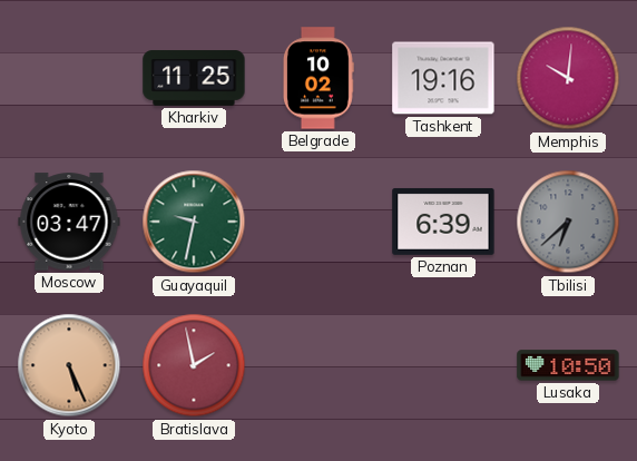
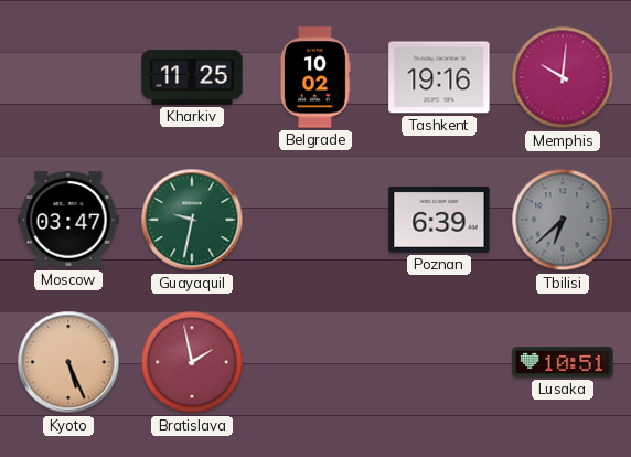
Lusaka: 10:50 -> 10:51 (563, 362)
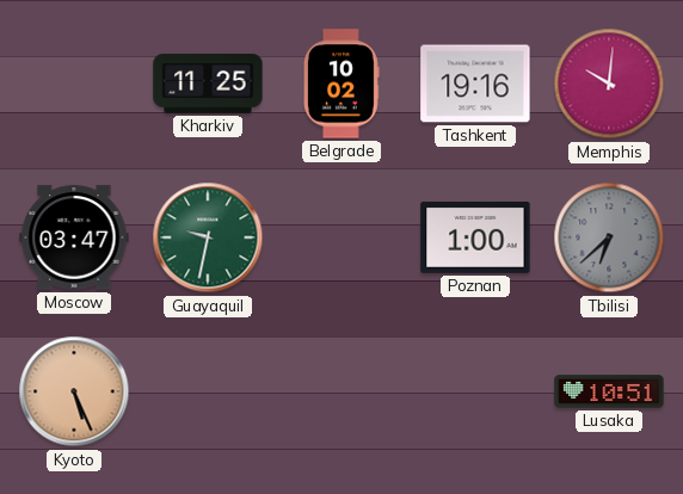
Poznan: 6:39 -> 1:00 (475, 237)
Bratislava: 1:58 -> none (192, 362)
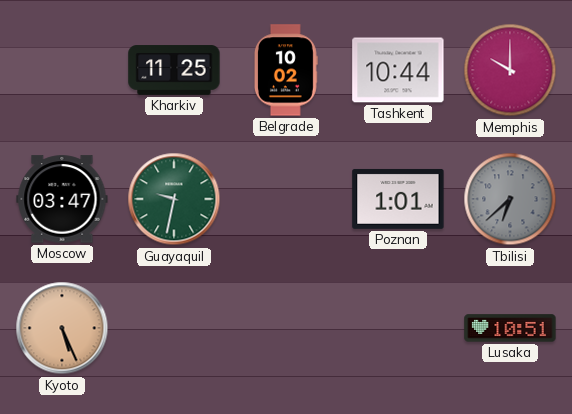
Tashkent: 19:16 -> 10:44 (398, 70)
Memphis: 10:01 -> 10:00 (510, 70)
Poznan: 1:00 -> 1:01 (398, 199)
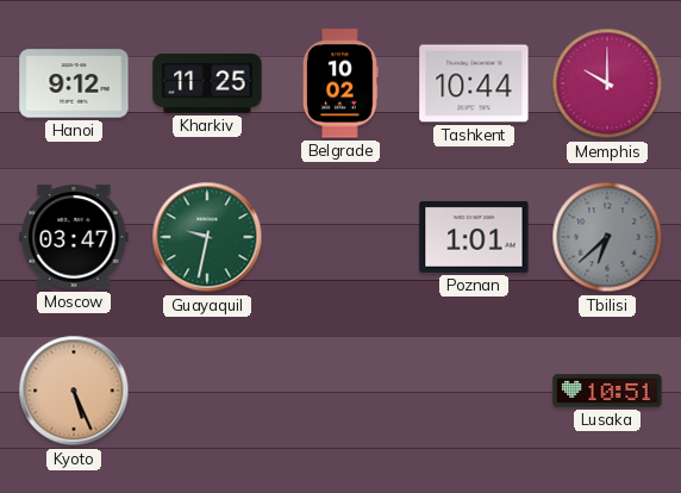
Hanoi: none -> 9:12 (74, 83)
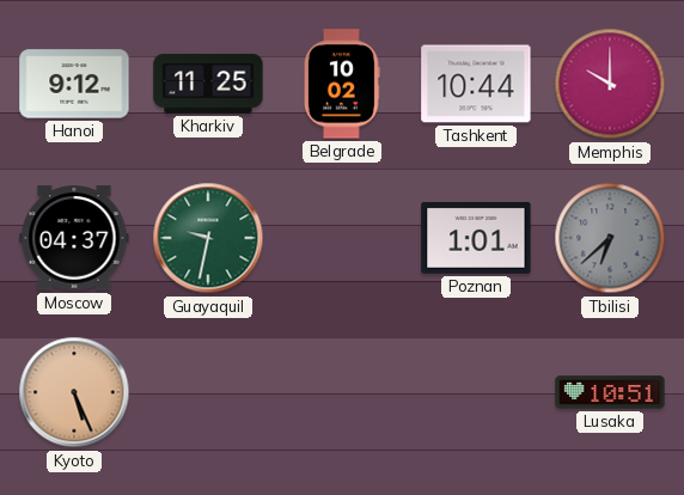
Moscow: 03:47 -> 04:37 (74, 238)
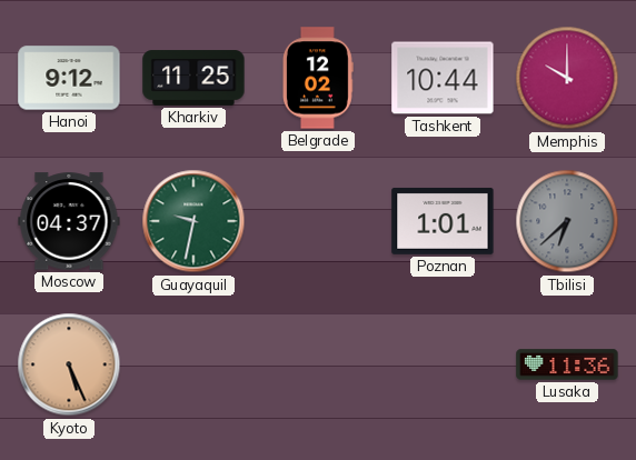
Belgrade: 10:02 -> 12:02 (318, 78)
Lusaka: 10:51 -> 11:36 (567, 364)
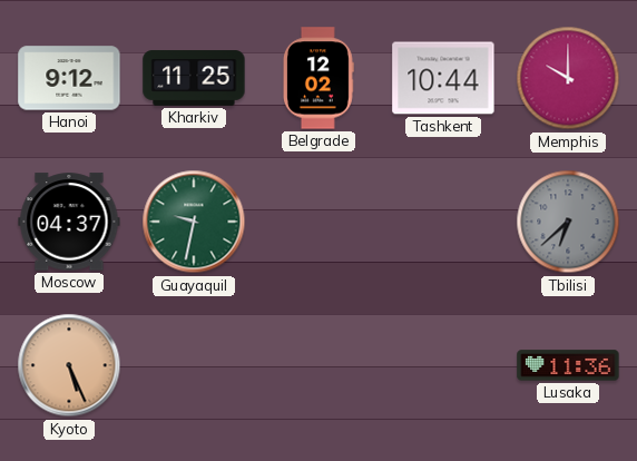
Poznan: 1:01 -> none (443, 221)
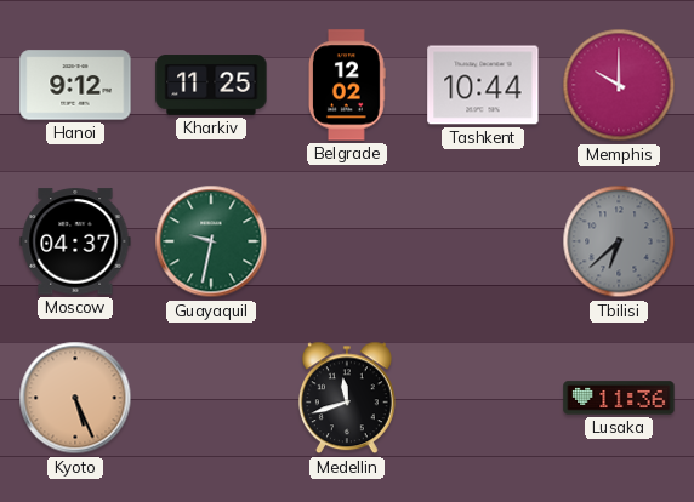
Medellin: none -> 11:42 (347, 398)
